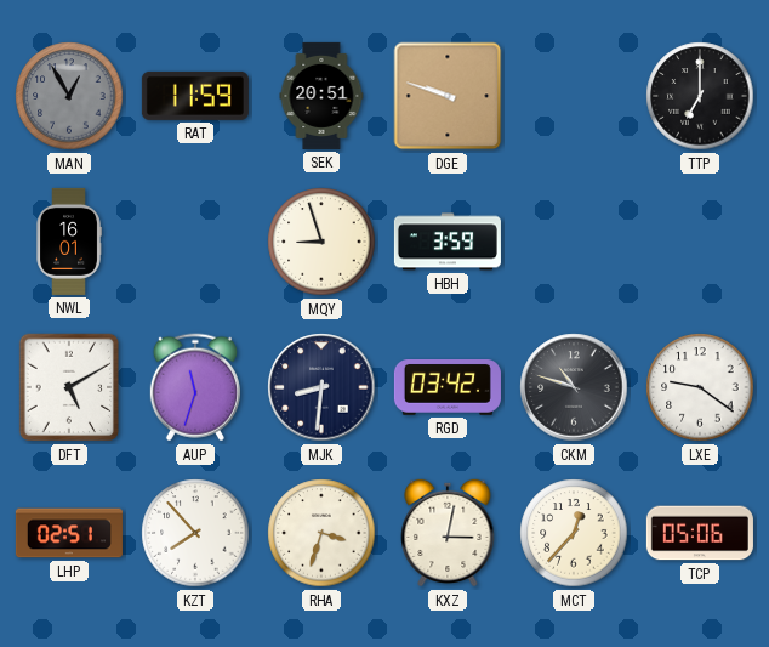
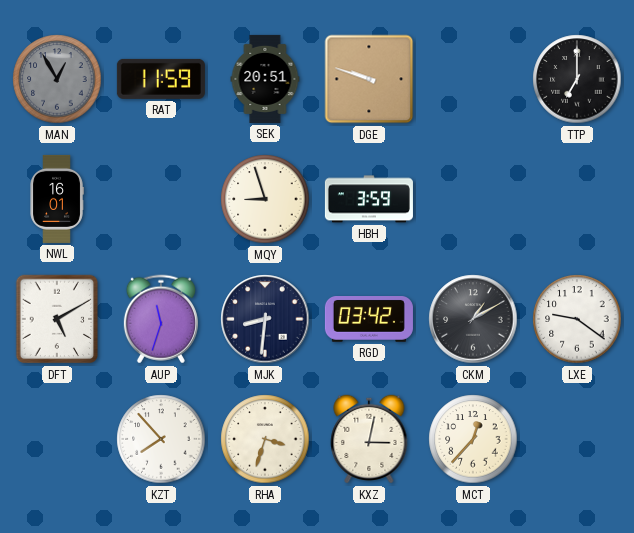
CKM: 10:48 -> 1:10 (473, 319)
LHP: 02:51 -> none (69, 533)
TCP: 05:06 -> none (700, 533)
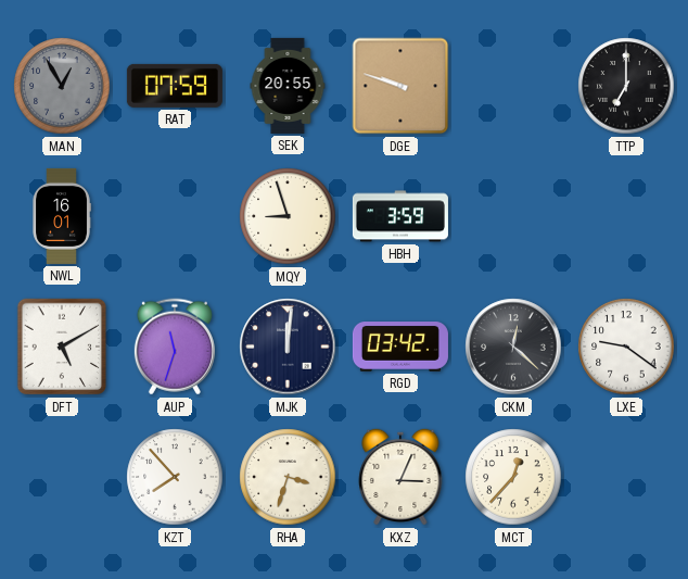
RAT: 11:59 -> 07:59 (175, 86)
SEK: 20:51 -> 20:55 (288, 86)
MJK: 8:31 -> 12:01 (288, 347)
CKM: 1:10 -> 12:22 (513, 347)
KXZ: 3:02 -> 3:04 (400, 477)
